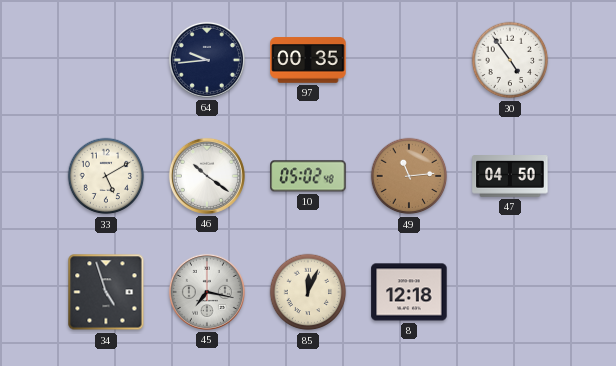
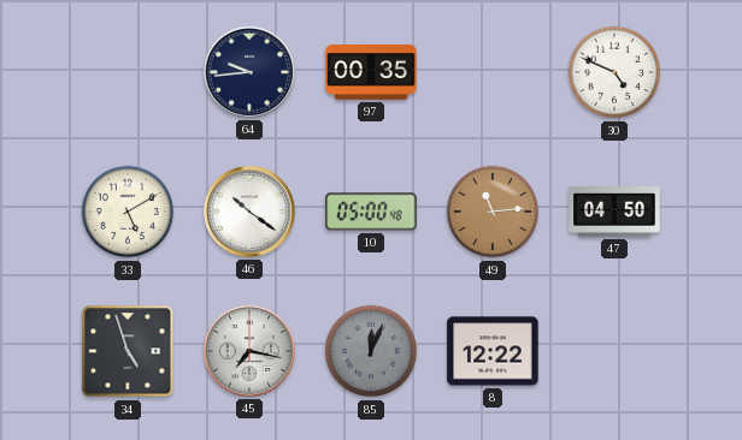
30: 4:54 -> 4:49 (614, 72)
10: 05:02 -> 05:00 (371, 212)
85 dial: cream -> grey (371, 351)
8: 12:18 -> 12:22 (493, 351)
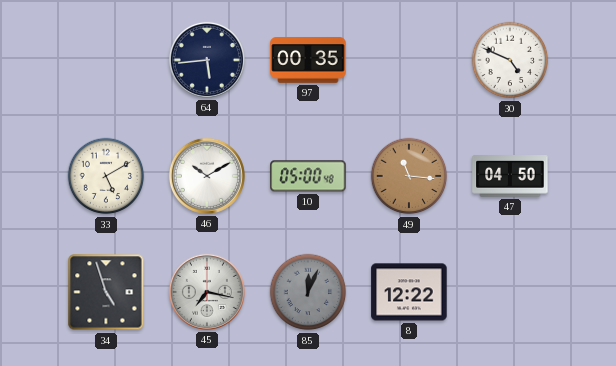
64: 9:44 -> 5:44 (207, 60)
46: 10:21 -> 10:10 (207, 176)
49: 11:14 -> 11:16 (409, 176)
